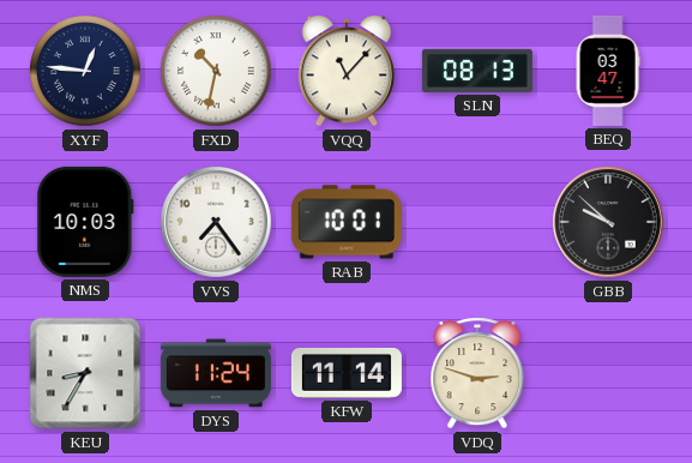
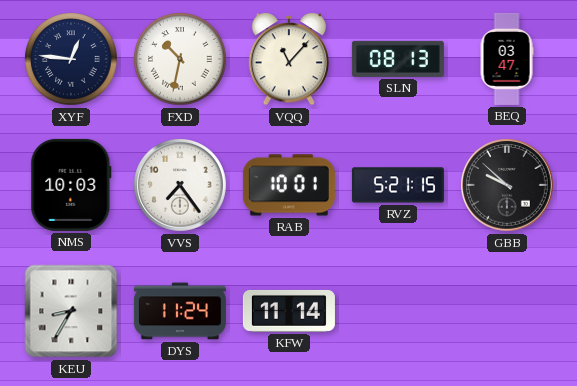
RVZ: none -> 5:21 (398, 185)
VDQ: 2:48 -> none (477, 373)
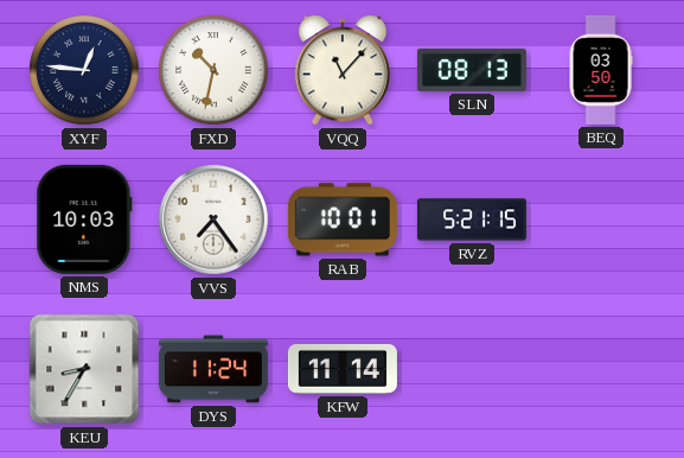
BEQ: 03:47 -> 03:50 (601, 70)
GBB: 9:52 -> none (508, 186)
